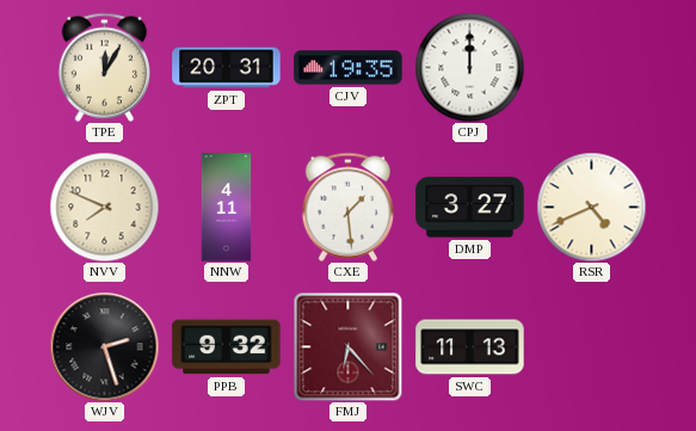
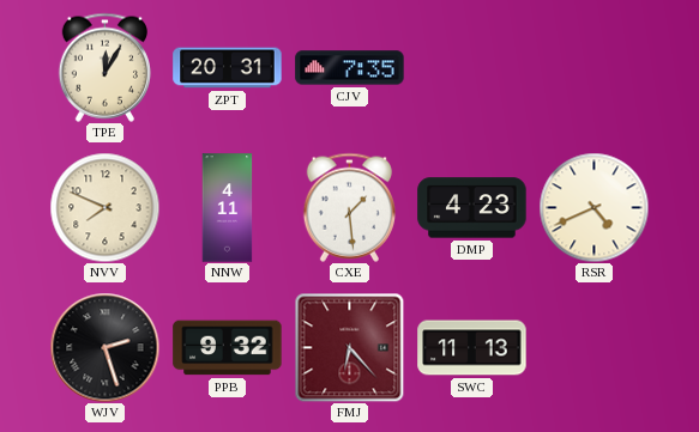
CJV: 19:35 -> 7:35 (350, 68)
CPJ: 12:00 -> none (469, 67)
DMP: 3:27 -> 4:23 (472, 208)
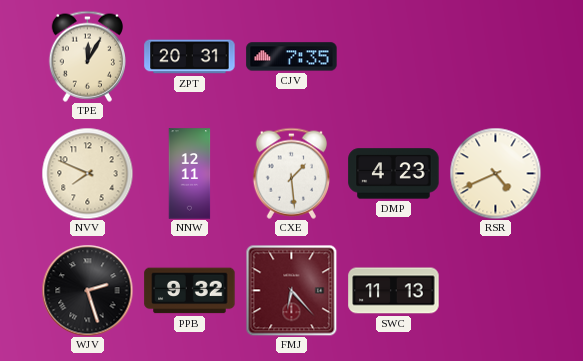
NNW: 4:11 -> 12:11 (190, 174)
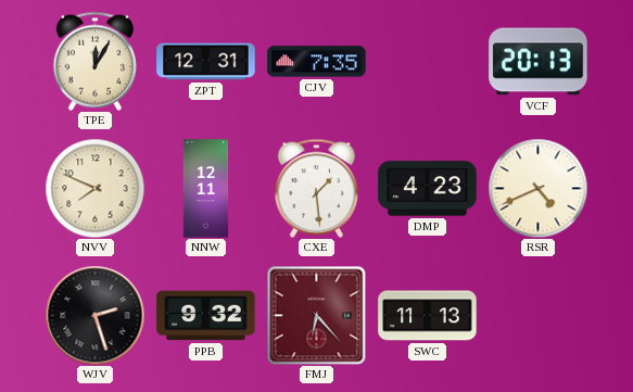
ZPT: 20:31 -> 12:31 (206, 62)
VCF: none -> 20:13 (539, 62)
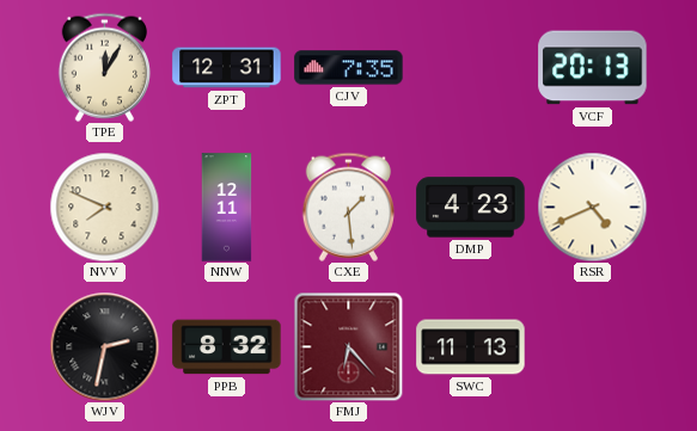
WJV: 2:27 -> 2:32 (104, 346)
PPB: 9:32 -> 8:32 (227, 347)
